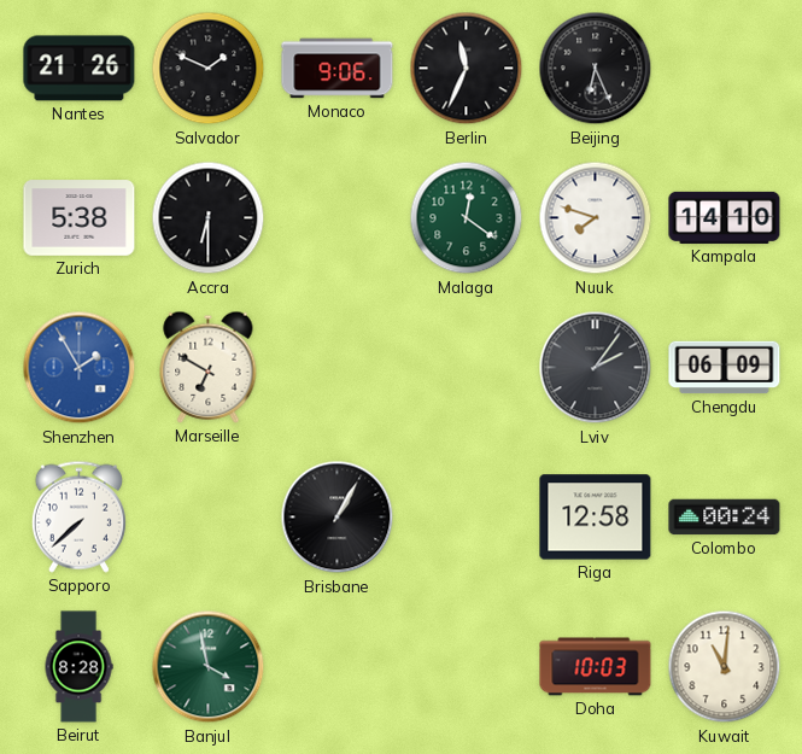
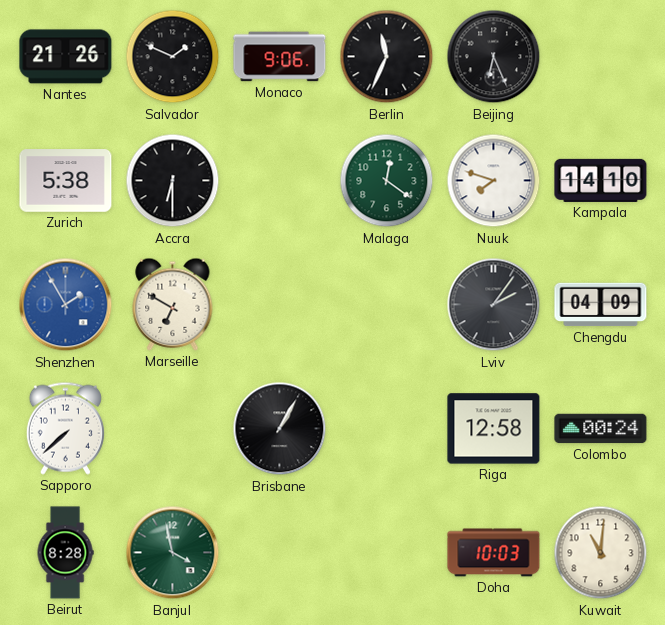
Chengdu: 06:09 -> 04:09 (601, 305)
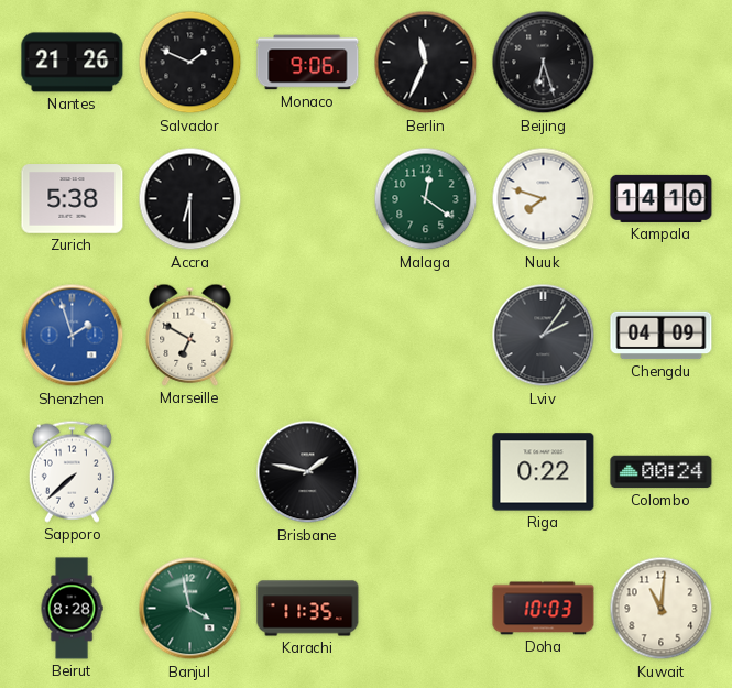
Beijing: 6:26 -> 6:27 (544, 63)
Shenzhen: 1:55 -> 1:57 (73, 336)
Brisbane: 1:05 -> 1:47 (308, 472)
Riga: 12:58 -> 0:22 (544, 472)
Karachi: none -> 11:35 (308, 609)
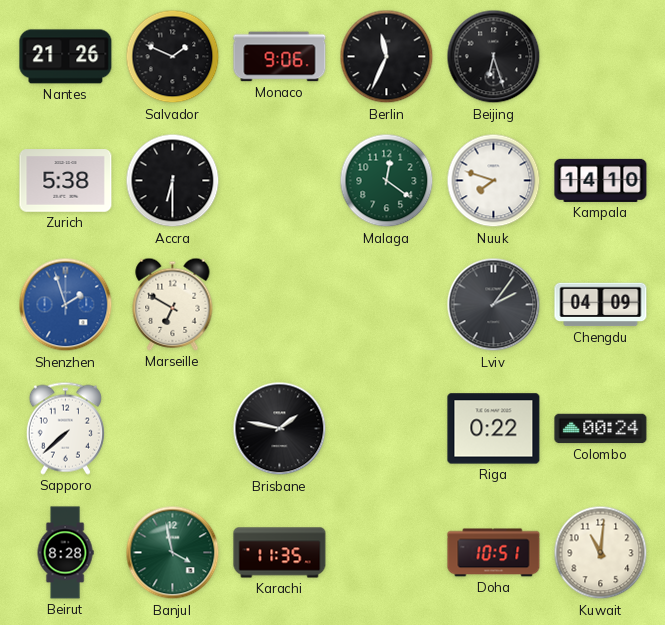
Doha: 10:03 -> 10:51 (494, 553)
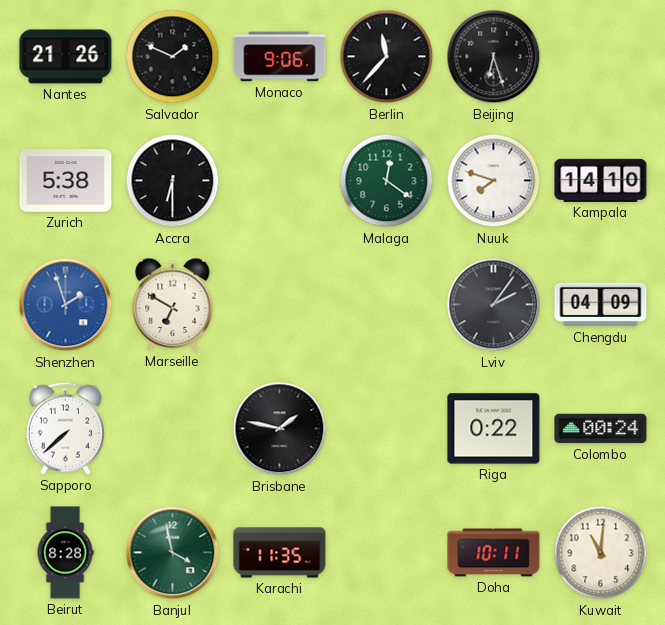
Berlin: 11:34 -> 11:37 (387, 57)
Doha: 10:51 -> 10:11 (494, 553)
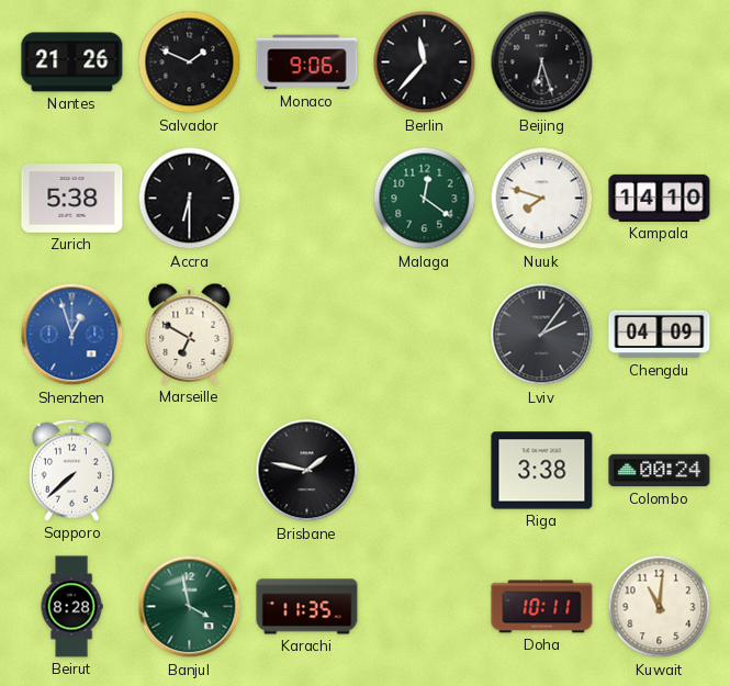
Shenzhen: 1:57 -> 12:57 (72, 335)
Riga: 0:22 -> 3:38 (542, 471)
